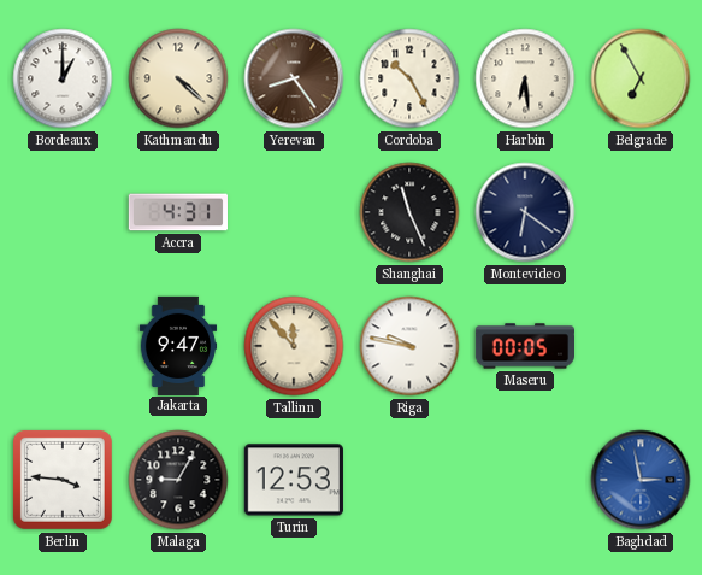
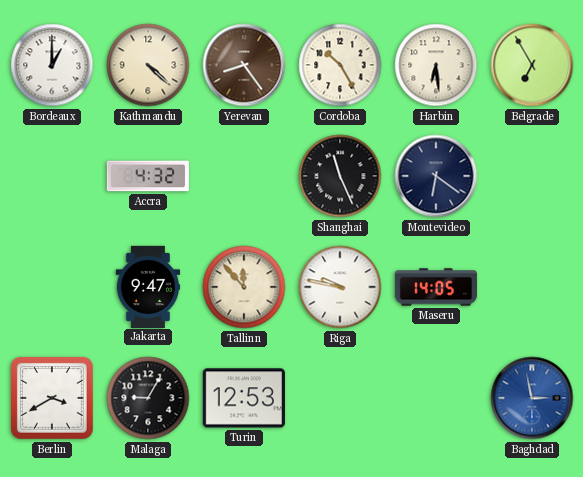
Accra: 4:31 -> 4:32 (148, 176)
Maseru: 00:05 -> 14:05 (435, 287)
Berlin: 3:46 -> 3:40 (52, 398)
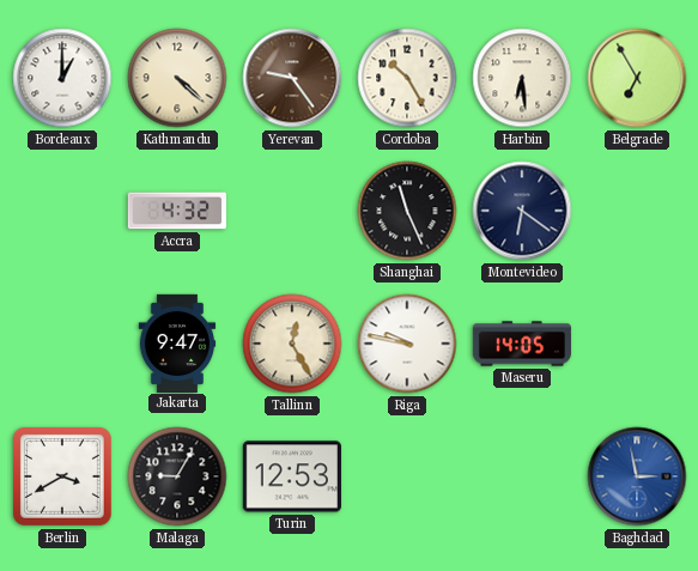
Yerevan: 8:24 -> 9:24 (292, 78)
Tallinn: 11:53 -> 12:25 (292, 344)
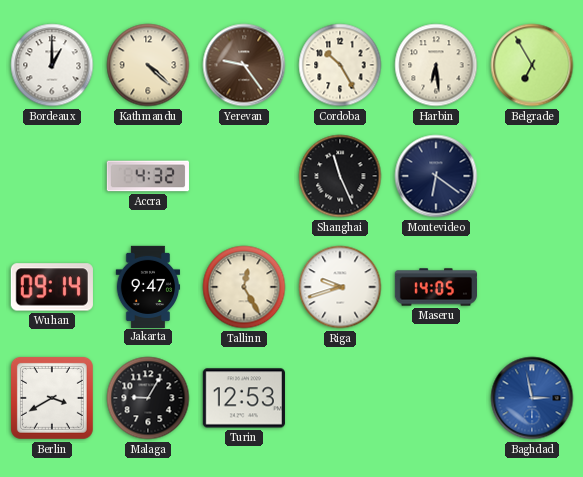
Wuhan: none -> 09:14 (52, 287)
Riga: 9:47 -> 9:42 (340, 287)
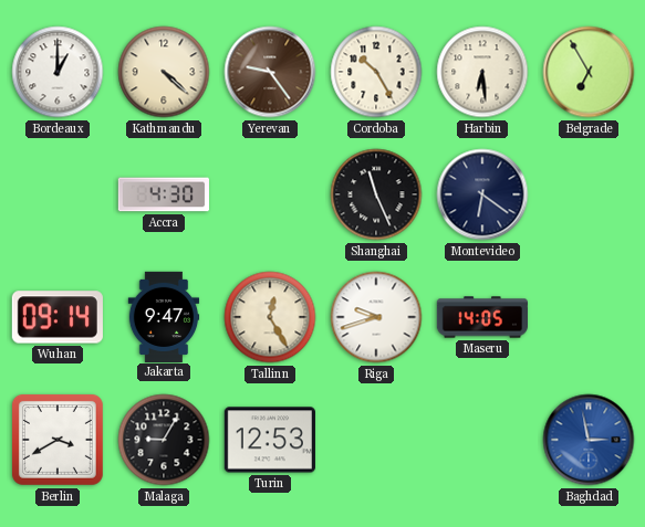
Accra: 4:32 -> 4:30 (164, 194)
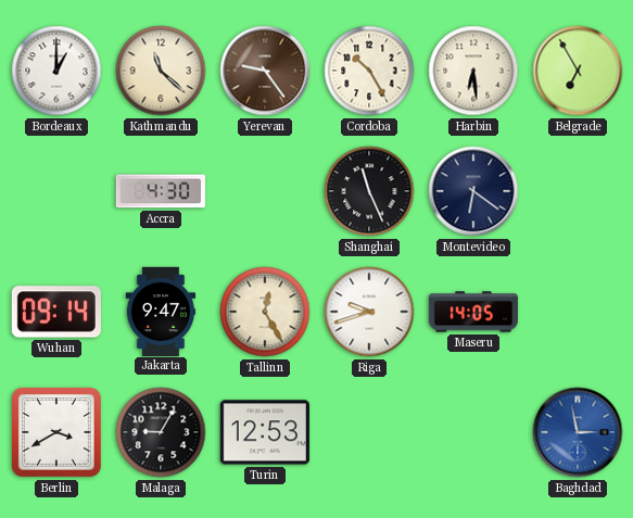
Kathmandu: 4:22 -> 11:22 (161, 71)
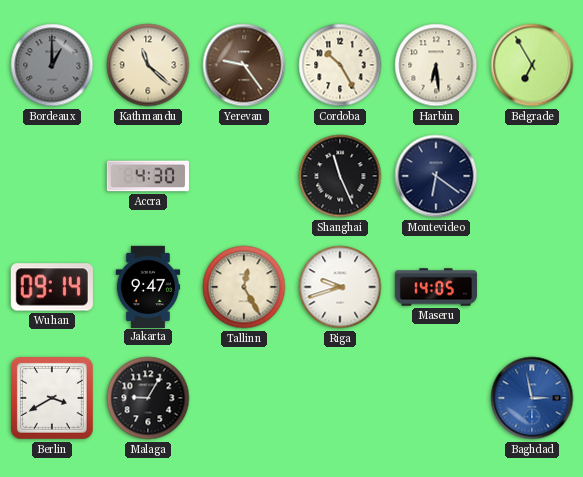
Bordeaux dial: white -> grey (52, 65)
Turin: 12:53 -> none (265, 432)
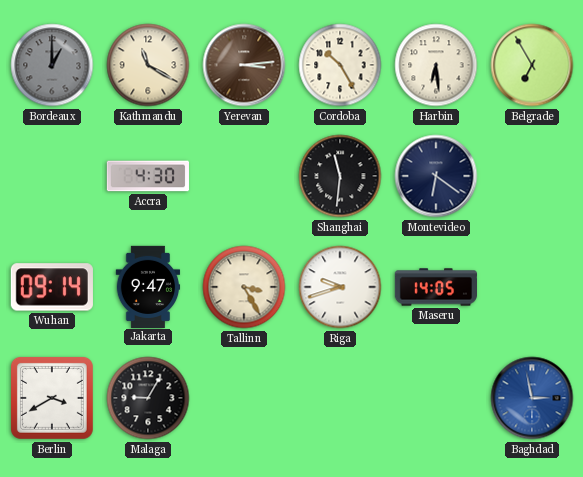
Kathmandu: 11:22 -> 11:20 (148, 65)
Yerevan: 9:24 -> 3:14 (244, 65)
Shanghai: 11:26 -> 11:31 (340, 176)
Tallinn: 12:25 -> 3:25 (244, 287)
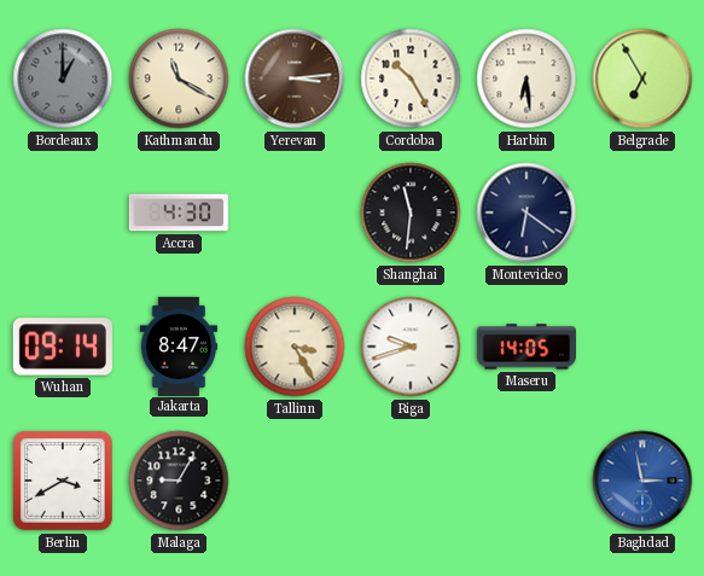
Jakarta: 9:47 -> 8:47 (179, 345)
